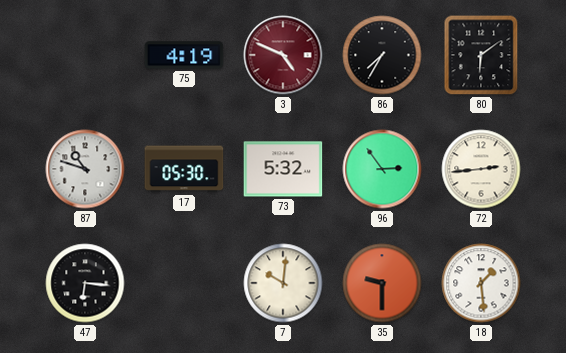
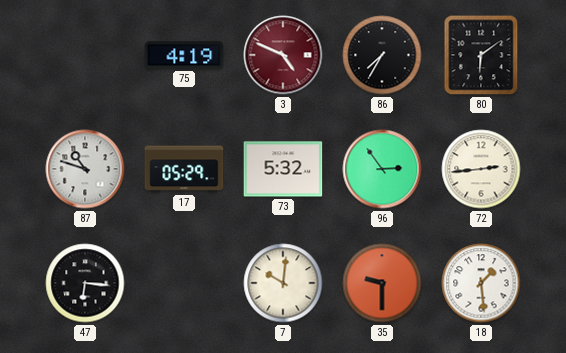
17: 05:30 -> 05:29 (184, 169)
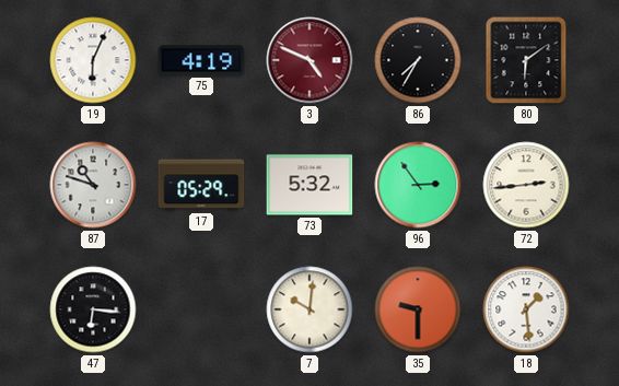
19: none -> 6:04 (93, 60)
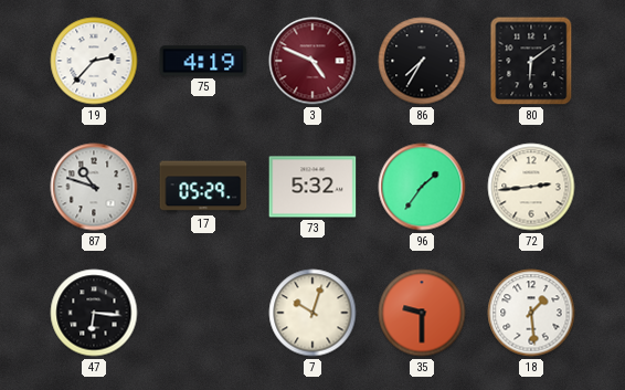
19: 6:04 -> 2:37 (94, 61)
96: 2:54 -> 1:36 (422, 187)
7: 10:01 -> 10:03 (312, 313)
